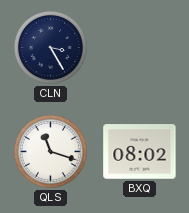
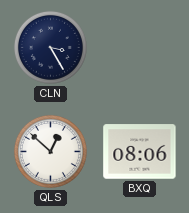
QLS: 11:18 -> 12:52 (50, 151)
BXQ: 08:02 -> 08:06 (140, 152)
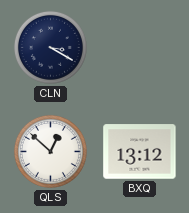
CLN: 3:25 -> 3:20 (50, 47)
BXQ: 08:06 -> 13:12 (140, 152)
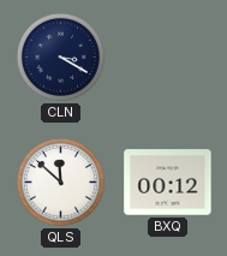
QLS: 12:52 -> 11:52 (60, 181)
BXQ: 13:12 -> 00:12 (168, 183)
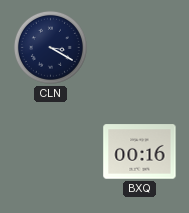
QLS: 11:52 -> none (60, 181)
BXQ: 00:12 -> 00:16 (140, 152)
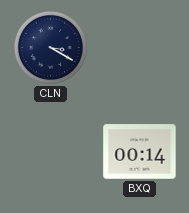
BXQ: 00:16 -> 00:14 (140, 152)
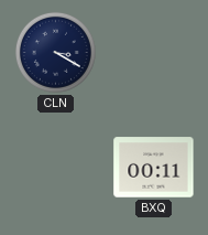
BXQ: 00:14 -> 00:11 (154, 168)
